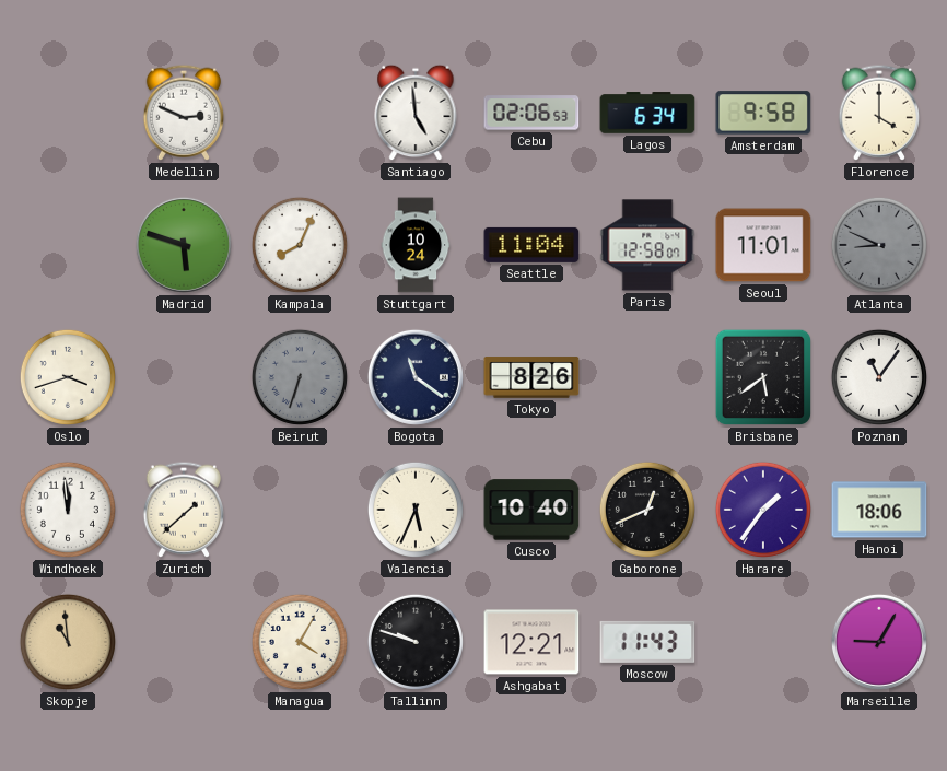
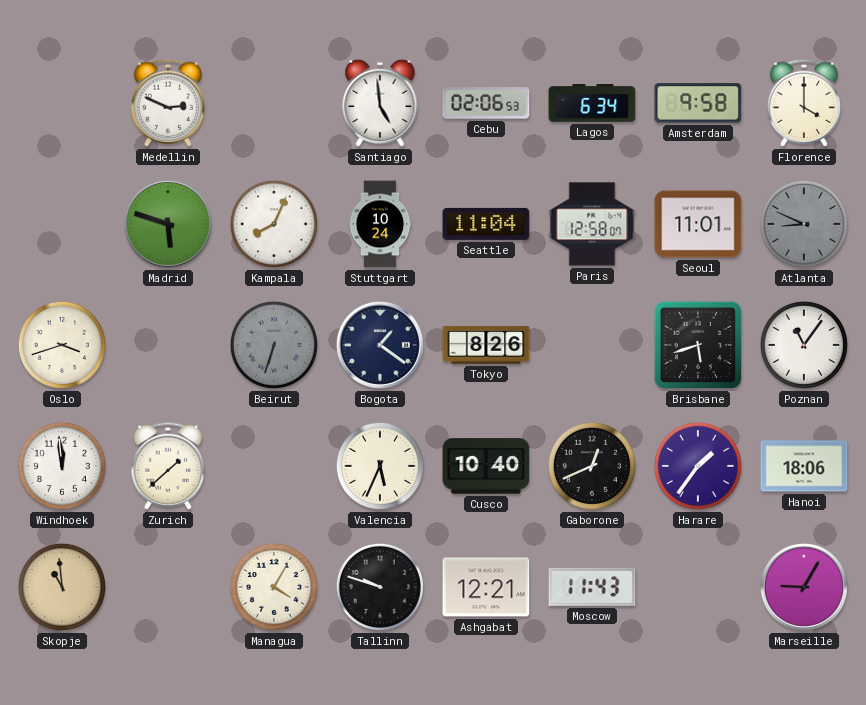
Bogota: 11:21 -> 1:21 (380, 345)
Brisbane: 5:39 -> 5:42 (698, 345)
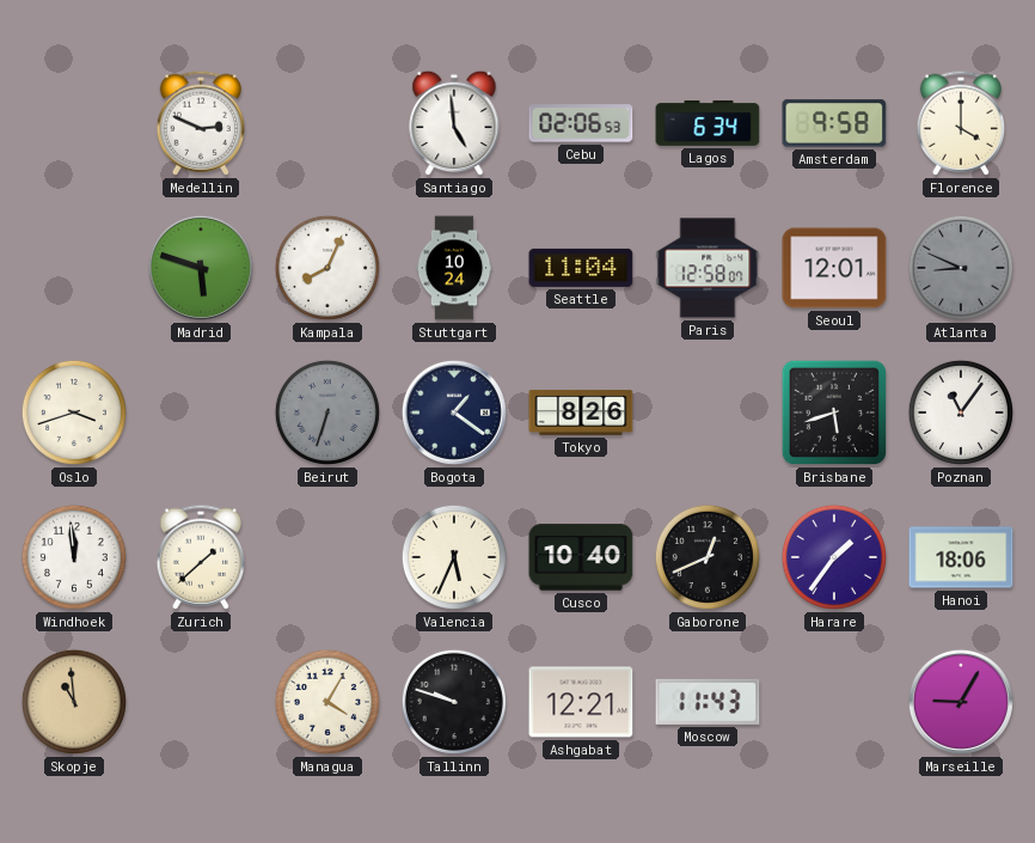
Seoul: 11:01 -> 12:01 (834, 268)
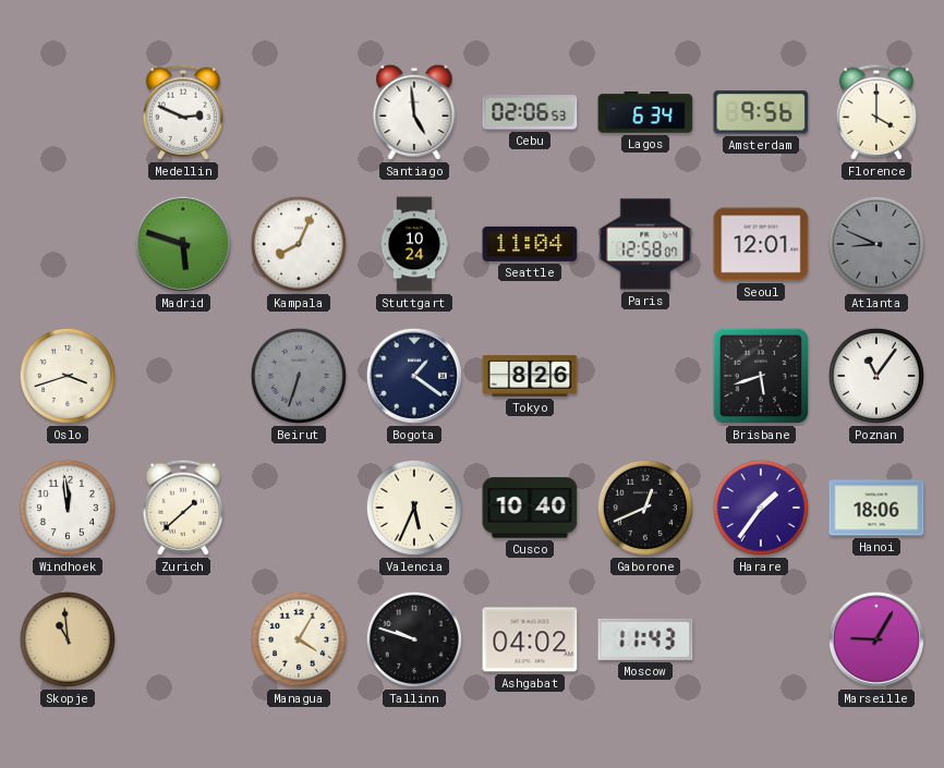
Amsterdam: 9:58 -> 9:56 (761, 112)
Ashgabat: 12:21 -> 04:02 (530, 639)
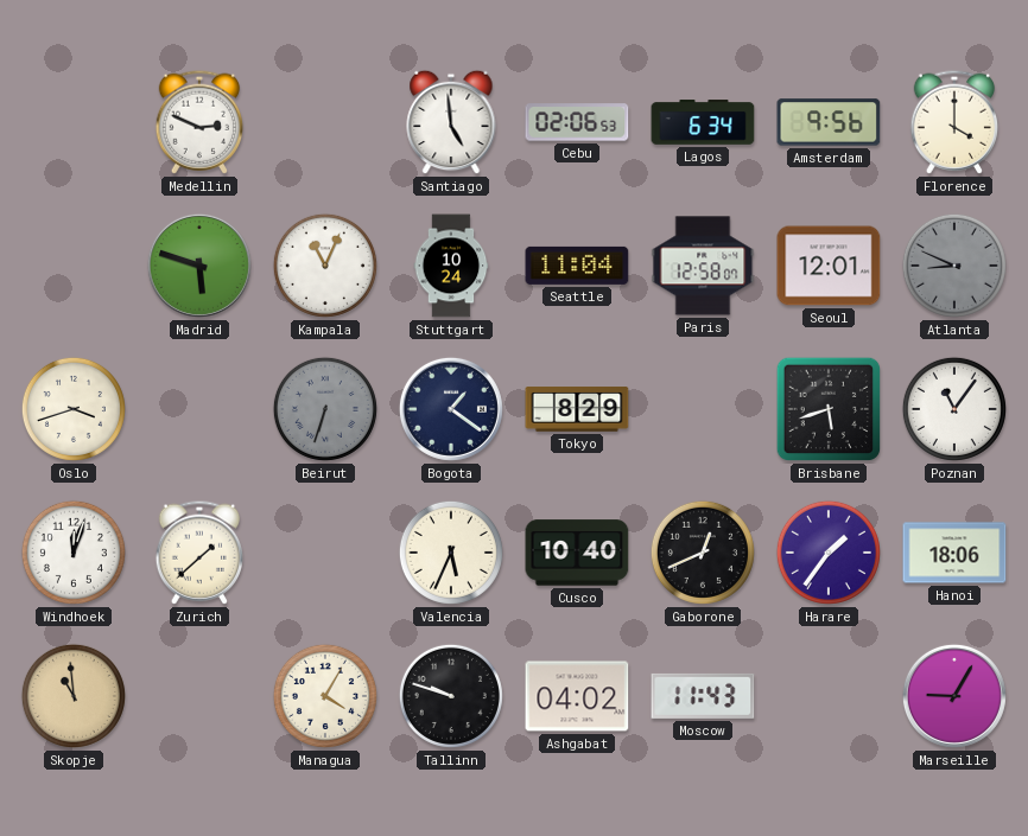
Kampala: 8:04 -> 11:04 (325, 266)
Tokyo: 8:26 -> 8:29 (577, 409)
Windhoek: 11:59 -> 12:03 (74, 553)
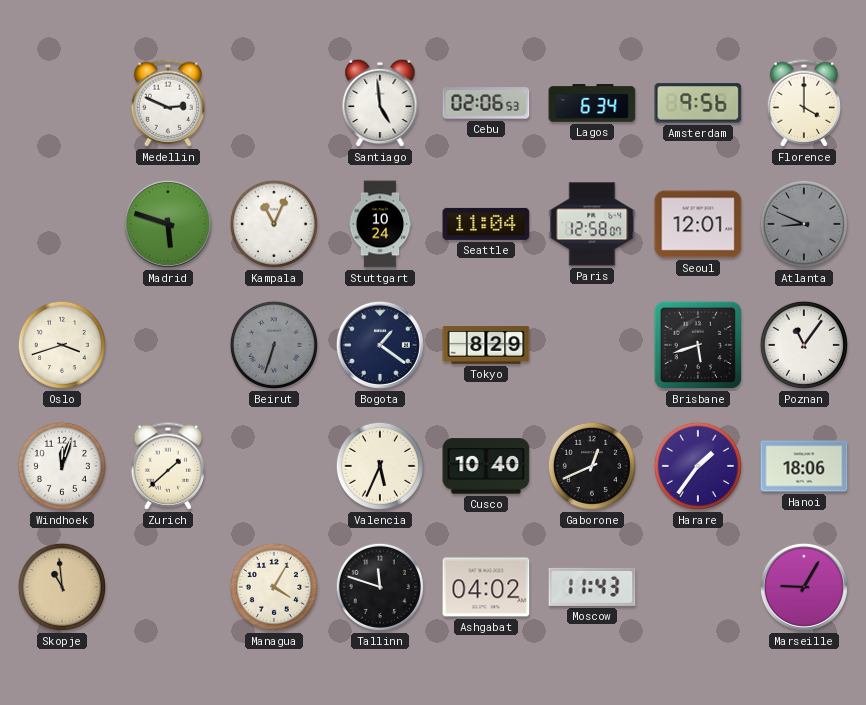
Tallinn: 9:48 -> 11:48 (380, 587)
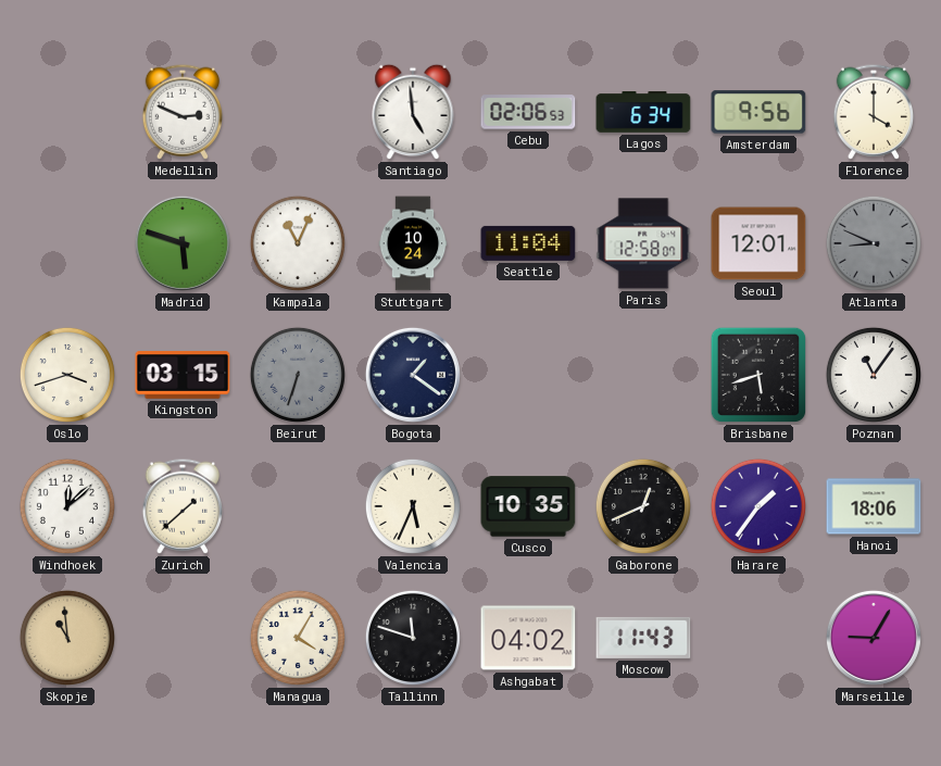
Kingston: none -> 03:15 (183, 375)
Tokyo: 8:29 -> none (486, 345)
Windhoek: 12:03 -> 12:08 (67, 506)
Cusco: 10:40 -> 10:35 (528, 506)
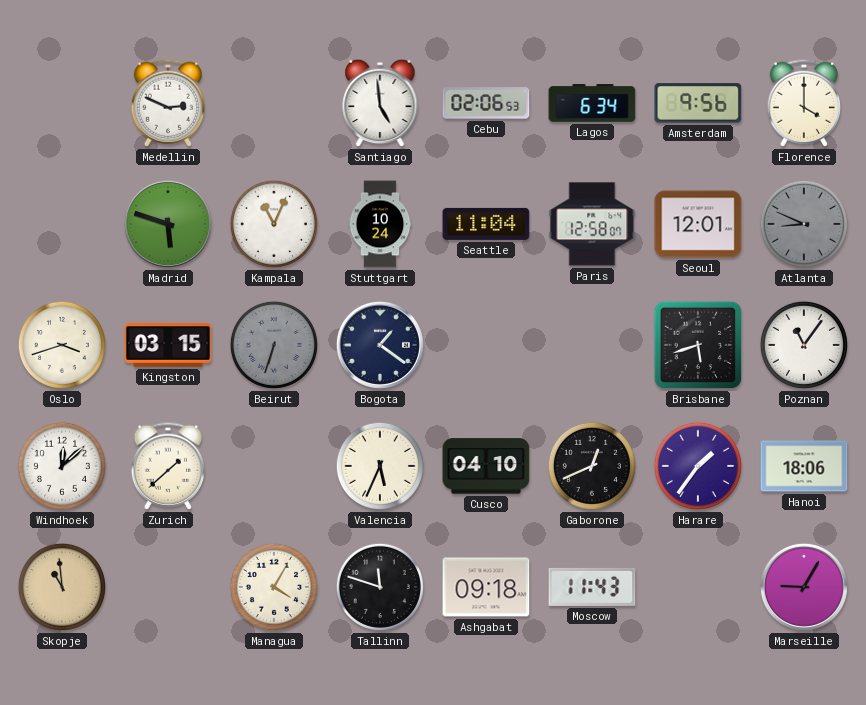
Cusco: 10:35 -> 04:10 (486, 466)
Ashgabat: 04:02 -> 09:18 (486, 587)
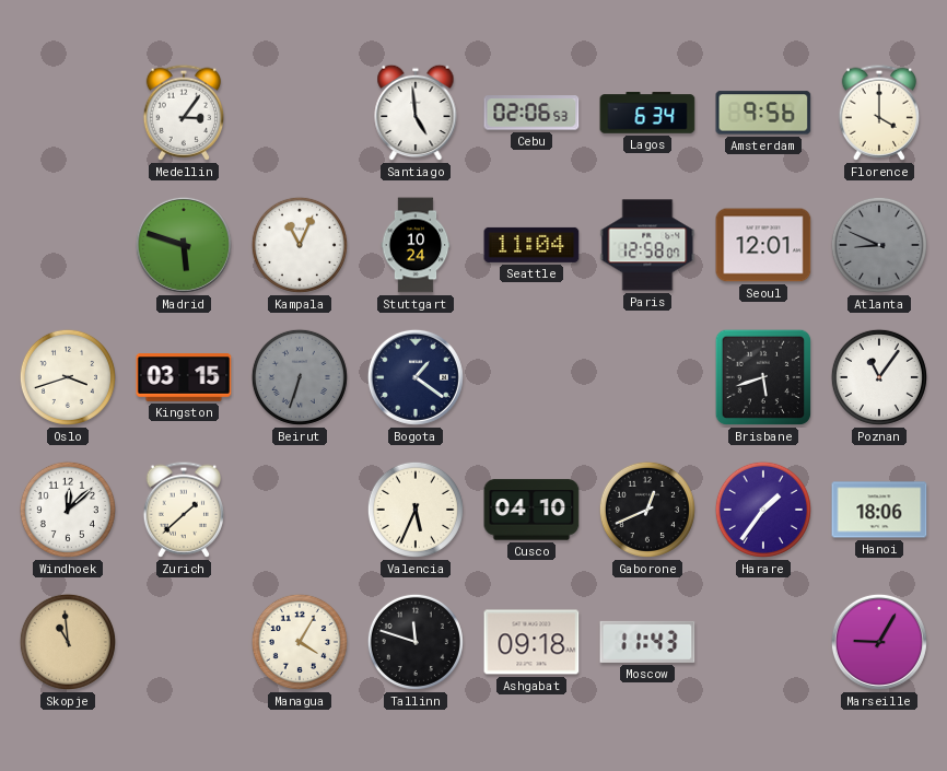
Medellin: 2:49 -> 3:06 (184, 113)
